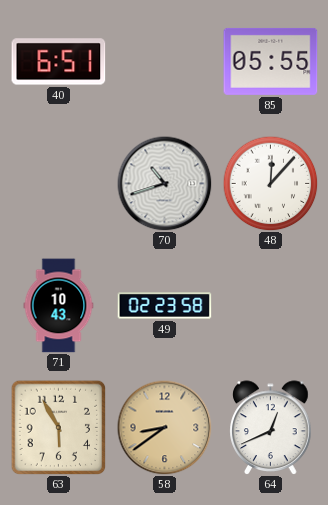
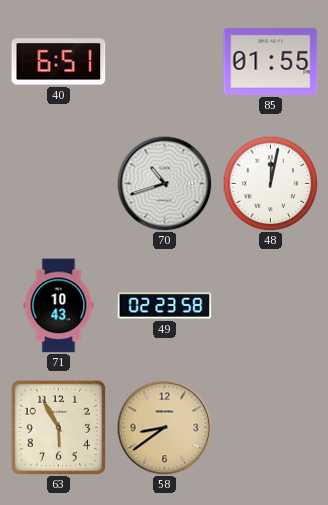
85: 05:55 -> 01:55 (271, 61)
48: 12:07 -> 12:02 (270, 183)
64: 12:41 -> none (271, 428)
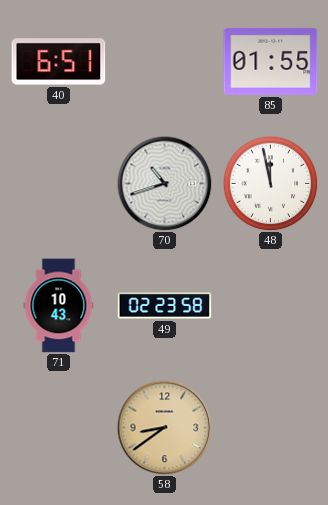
48: 12:02 -> 11:58 (270, 183)
63: 5:55 -> none (58, 427)
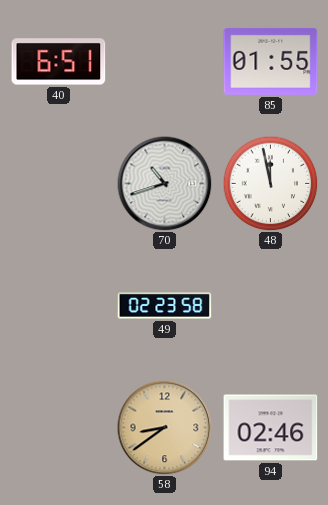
71: 10:43 -> none (59, 306)
94: none -> 02:46 (271, 428)
